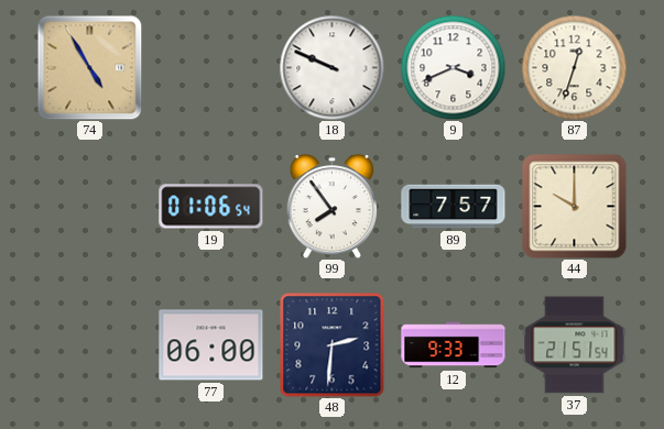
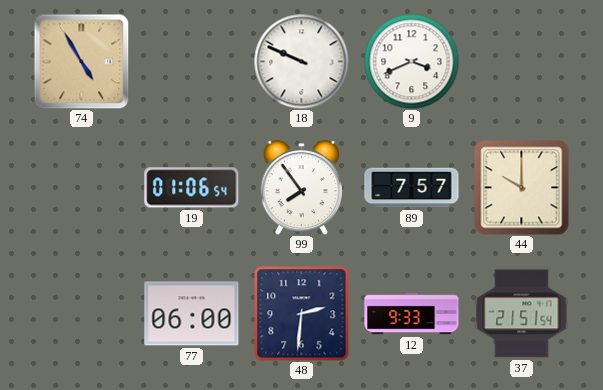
87: 12:33 -> none (574, 67)
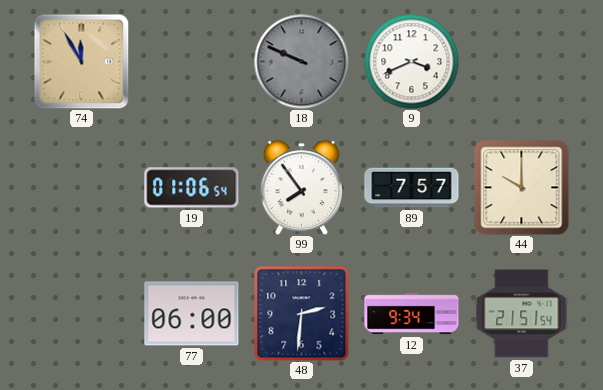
74: 4:55 -> 11:55 (81, 61)
18 dial: white -> grey (301, 61)
12: 9:33 -> 9:34 (412, 314)
